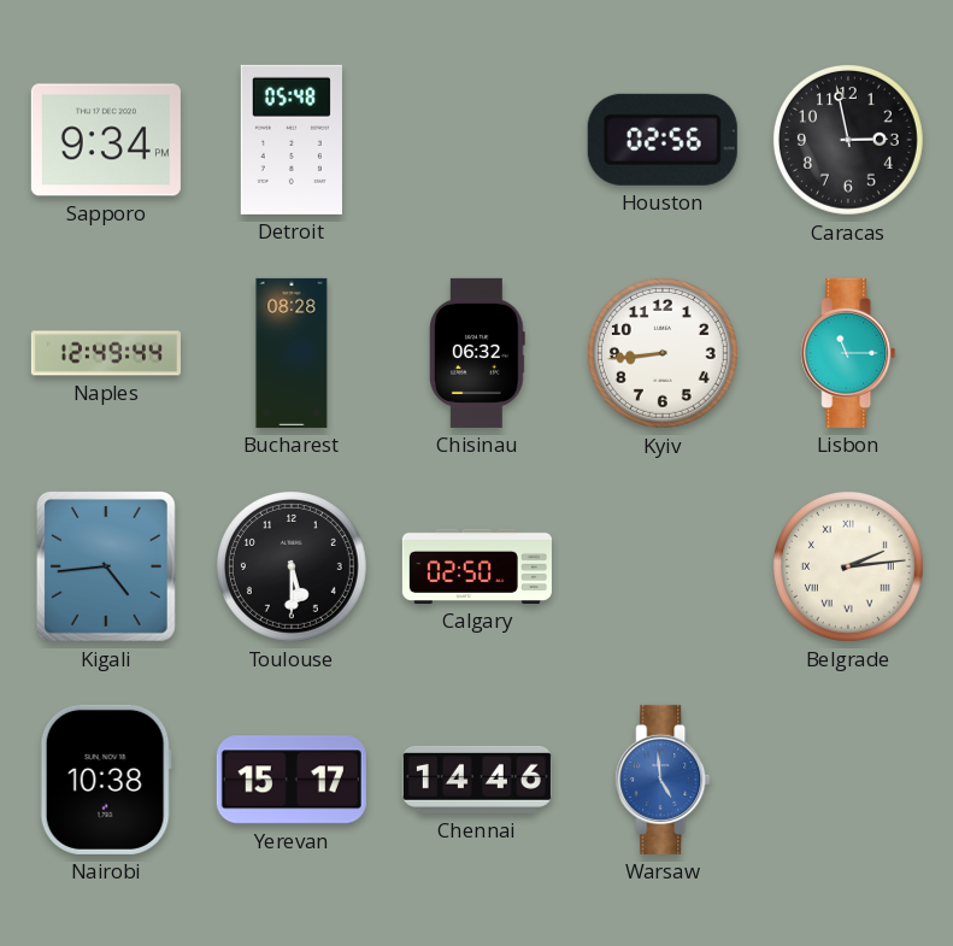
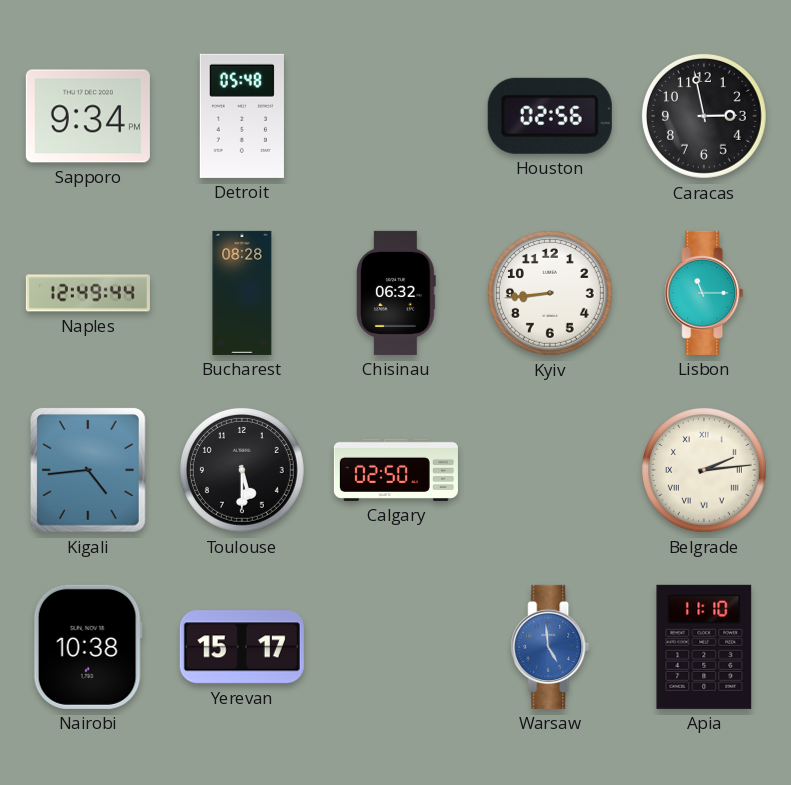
Chennai: 14:46 -> none (477, 780)
Apia: none -> 11:10 (704, 647)
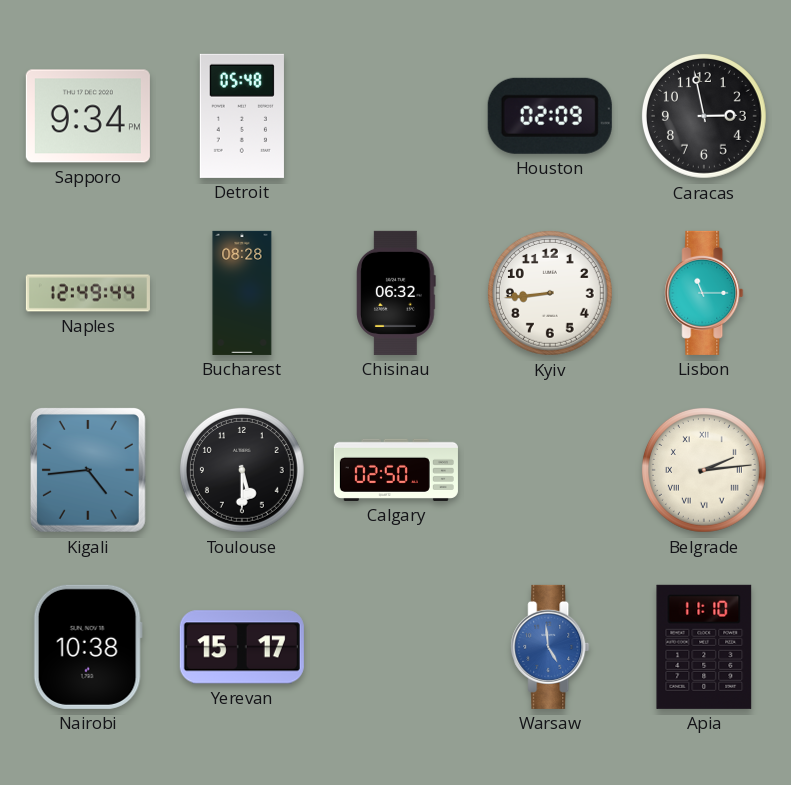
Houston: 02:56 -> 02:09 (550, 116)
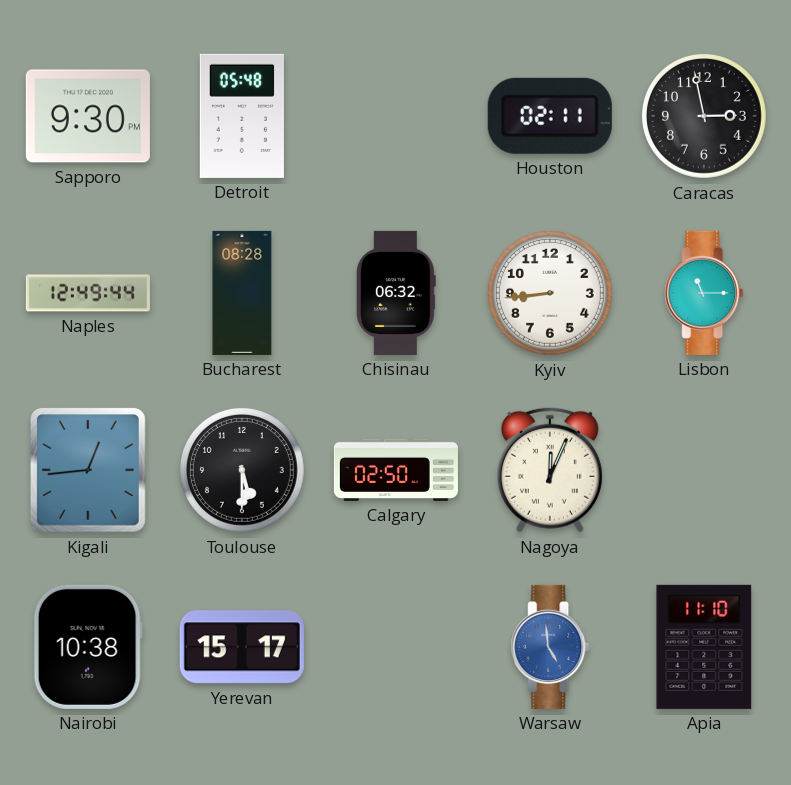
Sapporo: 9:34 -> 9:30 (88, 116)
Houston: 02:09 -> 02:11 (550, 116)
Kigali: 4:44 -> 12:44 (88, 470)
Nagoya: none -> 12:04 (550, 470)
Belgrade: 2:14 -> none (704, 470)
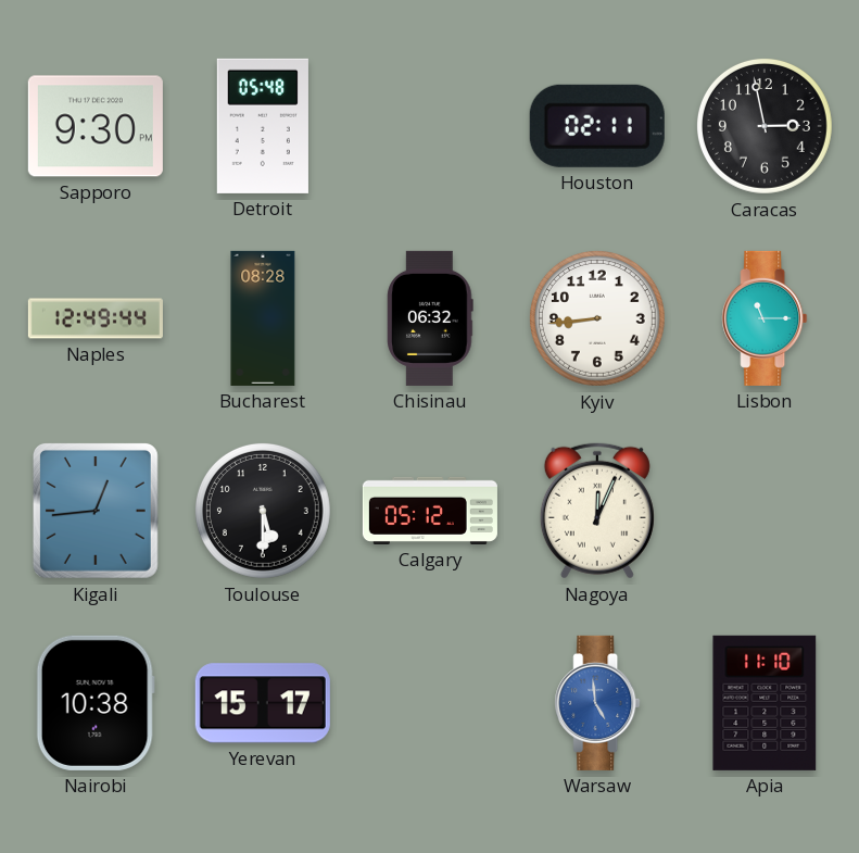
Calgary: 02:50 -> 05:12 (430, 511)
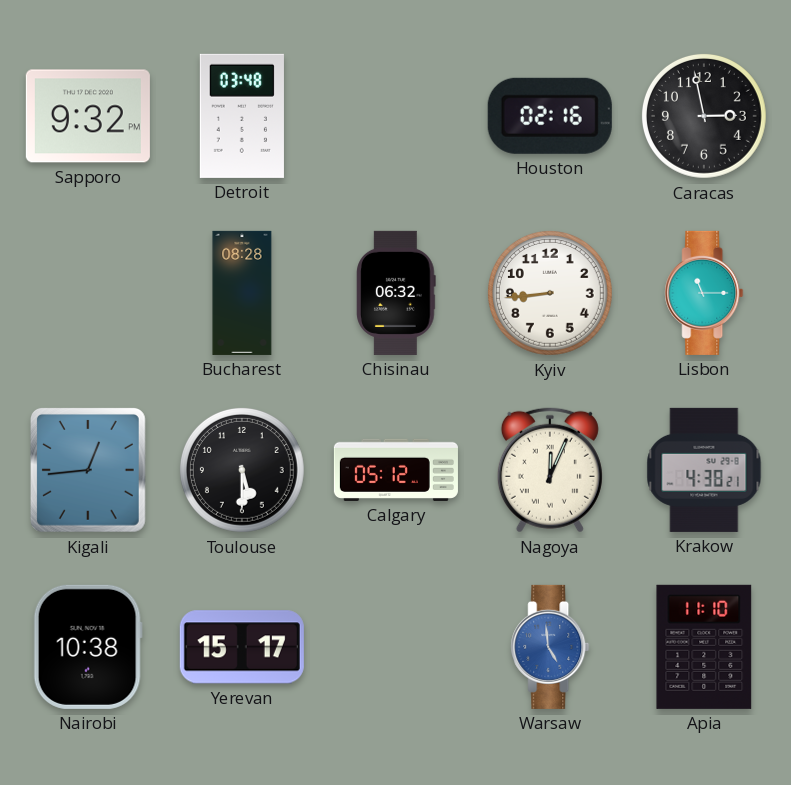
Sapporo: 9:30 -> 9:32 (88, 116)
Detroit: 05:48 -> 03:48 (242, 116)
Houston: 02:11 -> 02:16 (550, 116)
Naples: 12:49 -> none (96, 318)
Krakow: none -> 4:38 (704, 470)
